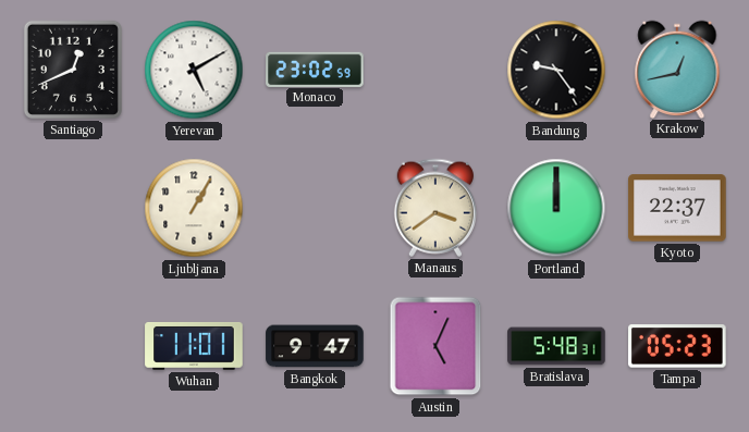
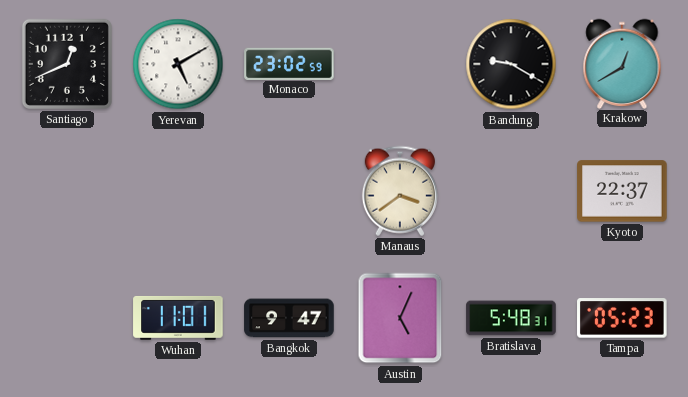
Bandung: 9:24 -> 9:20 (511, 64)
Krakow: 12:43 -> 12:40 (622, 63)
Ljubljana: 1:05 -> none (194, 208)
Portland: 12:00 -> none (556, 208)
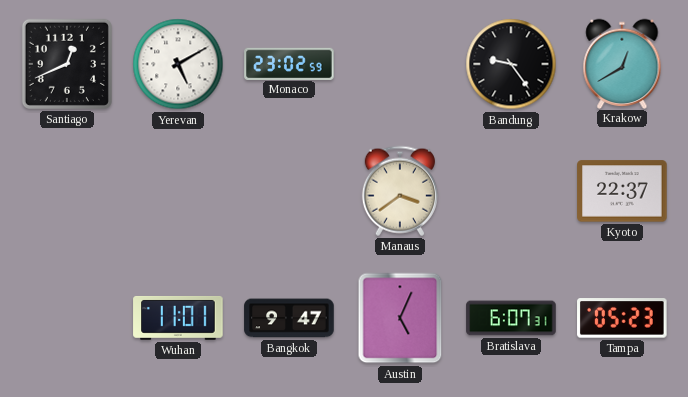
Bandung: 9:20 -> 9:24 (511, 64)
Bratislava: 5:48 -> 6:07 (511, 318)
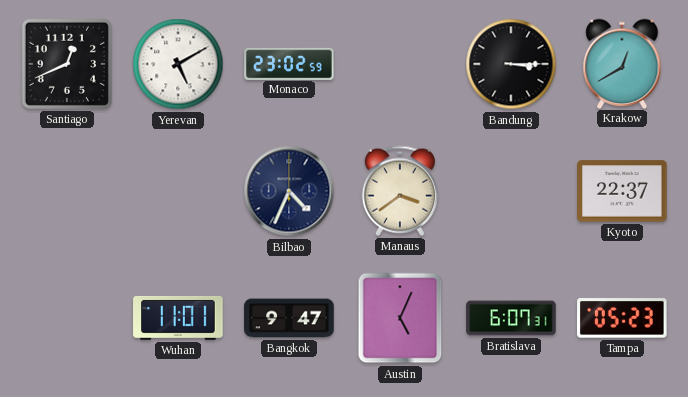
Bandung: 9:24 -> 3:15 (511, 64)
Bilbao: none -> 4:34 (289, 191)
